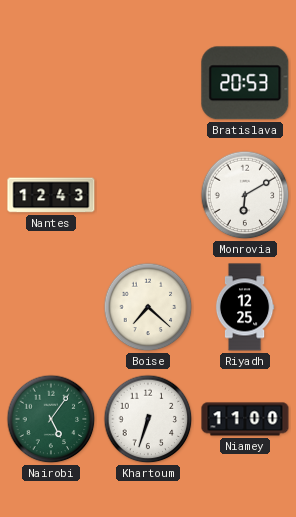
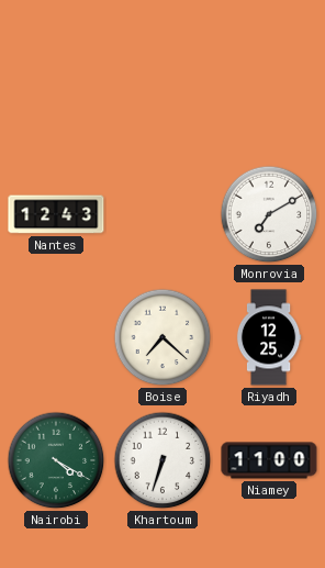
Bratislava: 20:53 -> none (245, 83)
Monrovia: 6:10 -> 7:10 (269, 214)
Nairobi: 5:06 -> 4:20 (56, 460)
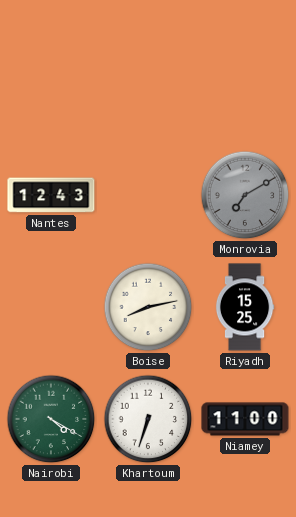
Monrovia dial: white -> grey (245, 195)
Boise: 7:22 -> 8:13 (148, 307)
Riyadh: 12:25 -> 15:25 (245, 307)
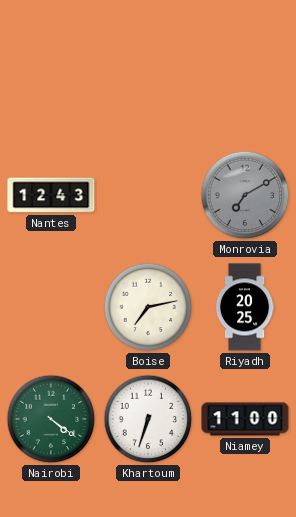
Boise: 8:13 -> 7:13 (148, 307)
Riyadh: 15:25 -> 20:25 (245, 307)
Nairobi: 4:20 -> 4:21 (51, 419)
